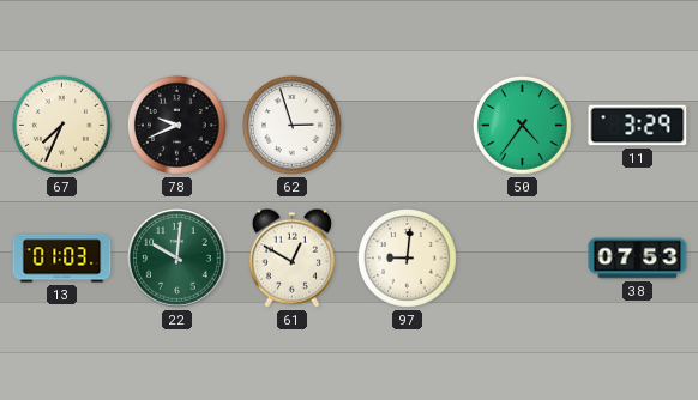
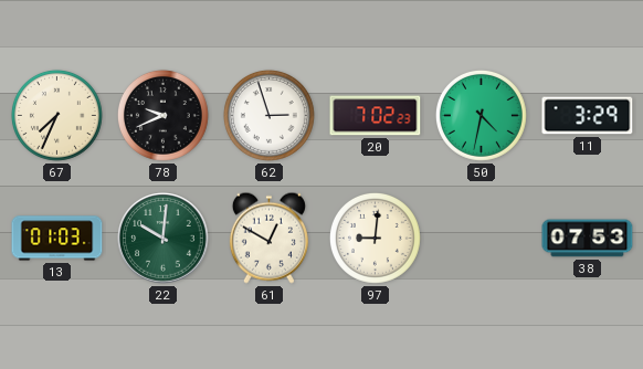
20: none -> 7:02 (376, 116)
50: 4:36 -> 4:32 (481, 115)
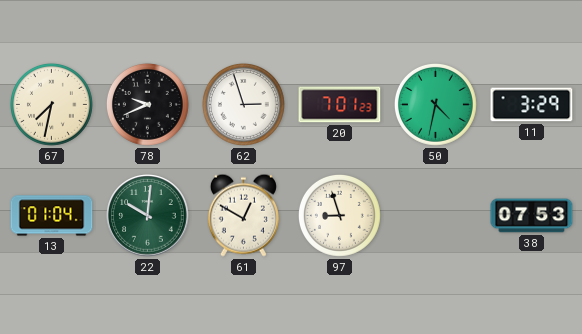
67: 7:34 -> 7:32 (51, 104)
20: 7:02 -> 7:01 (340, 105)
13: 01:03 -> 01:04 (52, 216)
97: 9:01 -> 8:57 (339, 215)
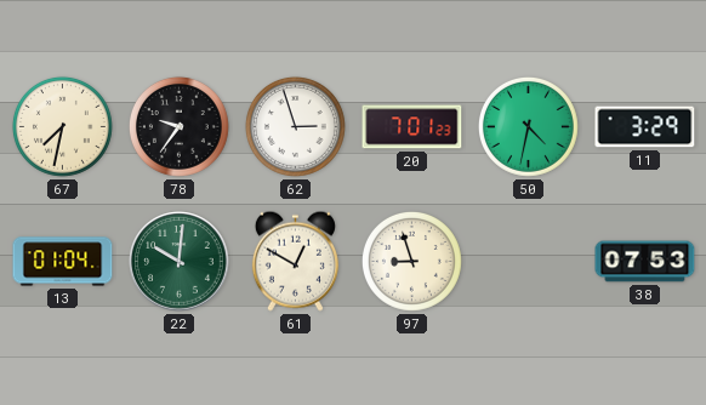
78: 9:41 -> 9:36 (178, 126)
